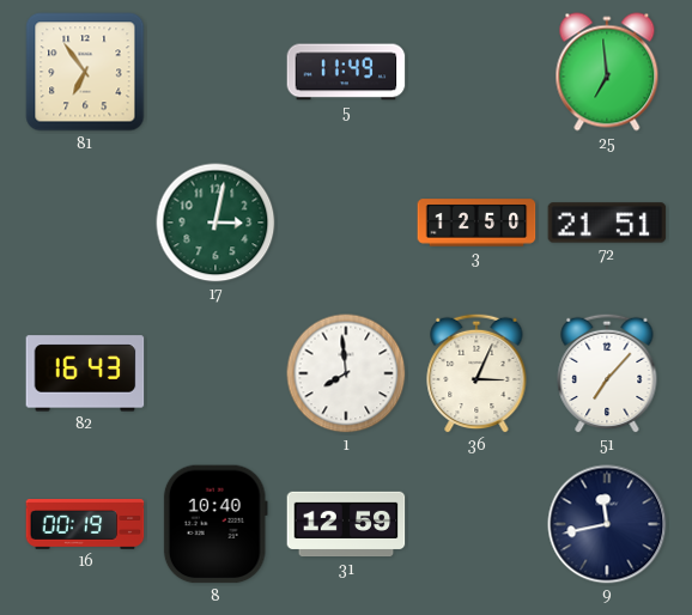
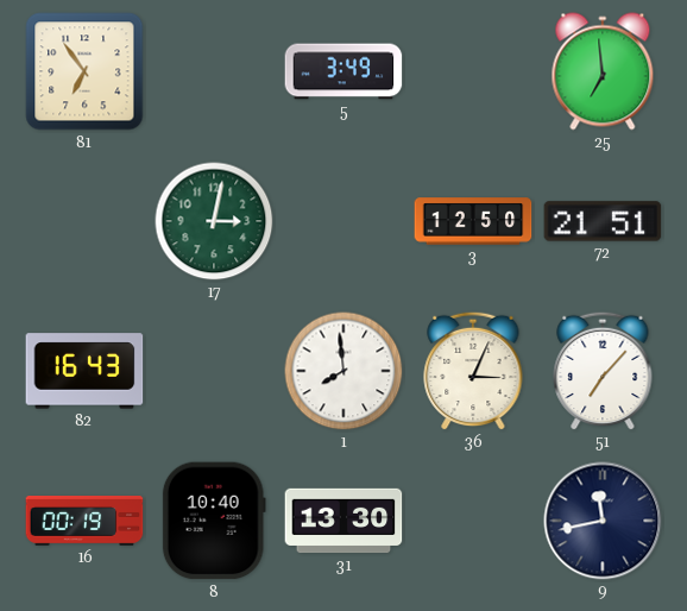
5: 11:49 -> 3:49 (343, 71)
31: 12:59 -> 13:30 (343, 521)
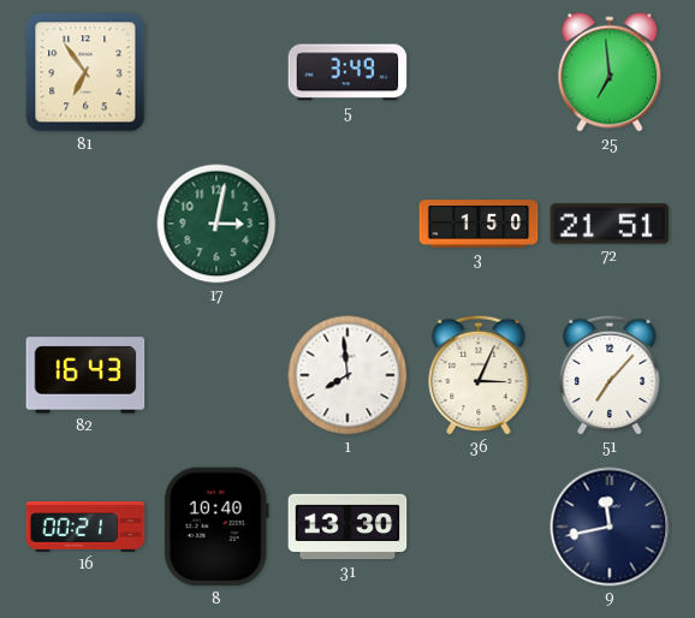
3: 12:50 -> 1:50 (479, 224)
16: 00:19 -> 00:21 (85, 528)
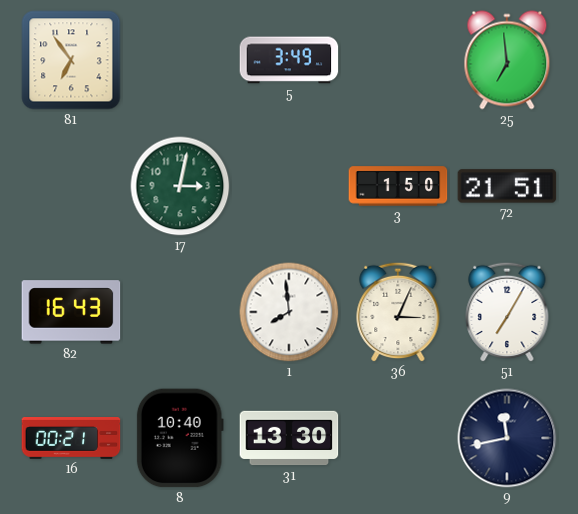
51: 7:07 -> 7:05 (507, 312)
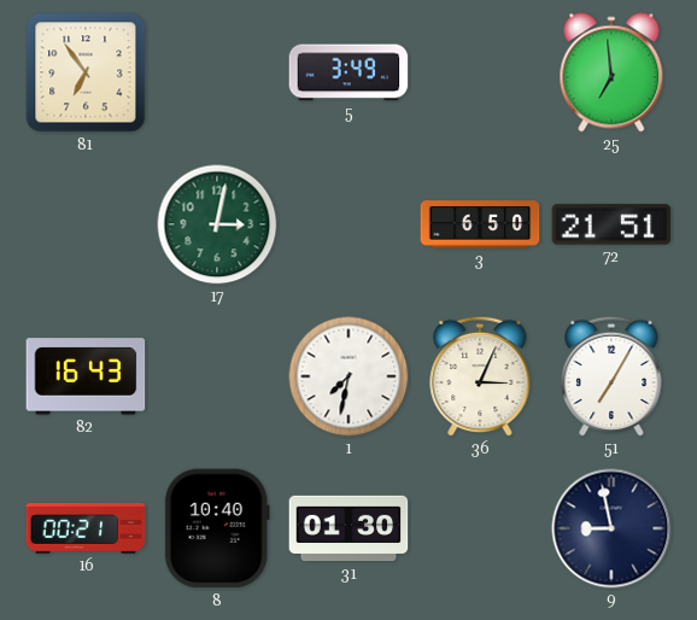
3: 1:50 -> 6:50 (480, 224)
1: 7:59 -> 7:32 (348, 376)
31: 13:30 -> 01:30 (348, 528)
9: 11:43 -> 8:58 (611, 528)
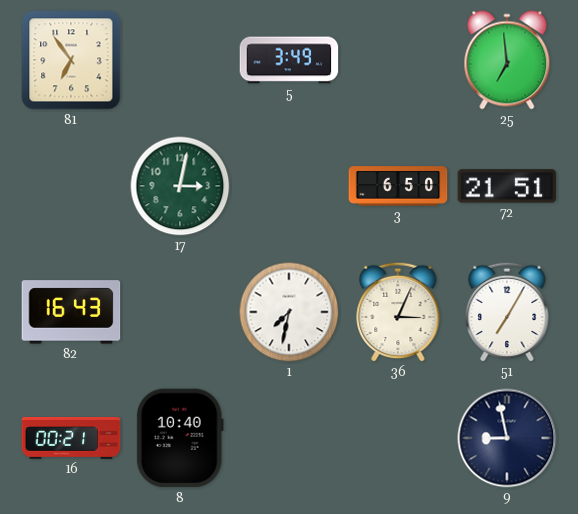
31: 01:30 -> none (348, 528)
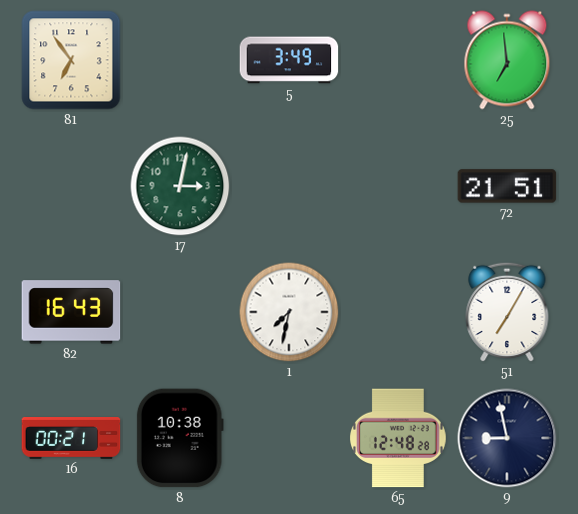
3: 6:50 -> none (398, 186)
36: 3:04 -> none (398, 312)
8: 10:40 -> 10:38 (180, 438)
65: none -> 12:48 (399, 438)
